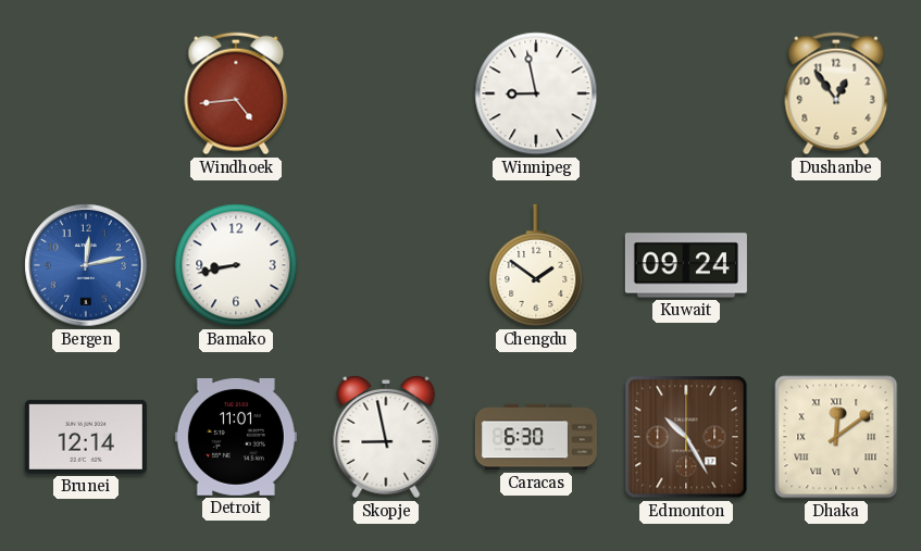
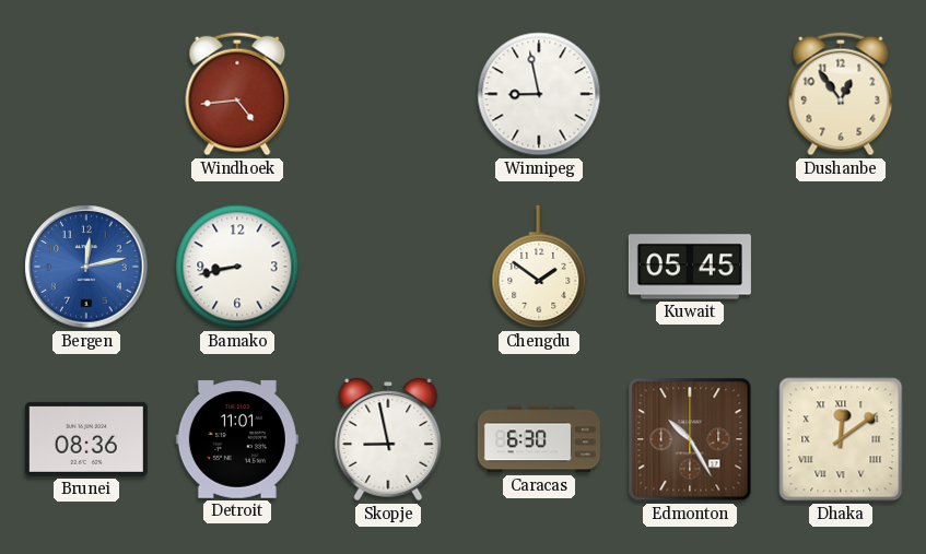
Kuwait: 09:24 -> 05:45 (690, 267)
Brunei: 12:14 -> 08:36 (86, 439)
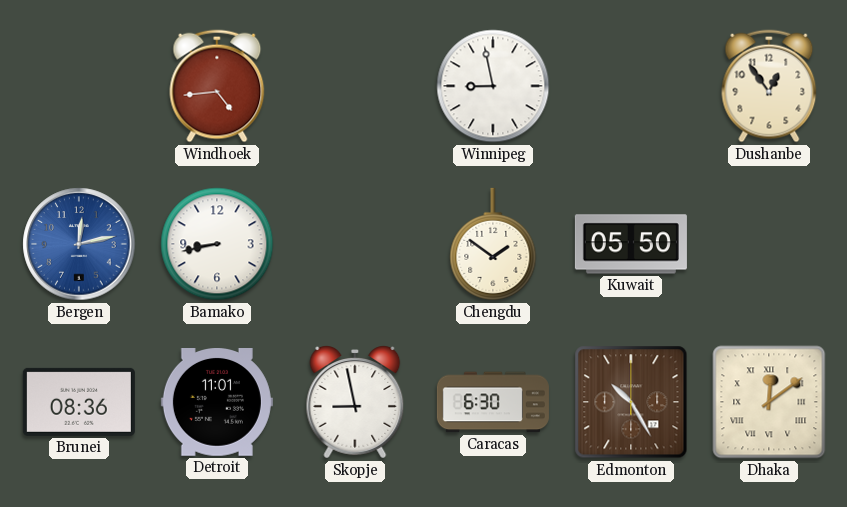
Kuwait: 05:45 -> 05:50 (631, 244)
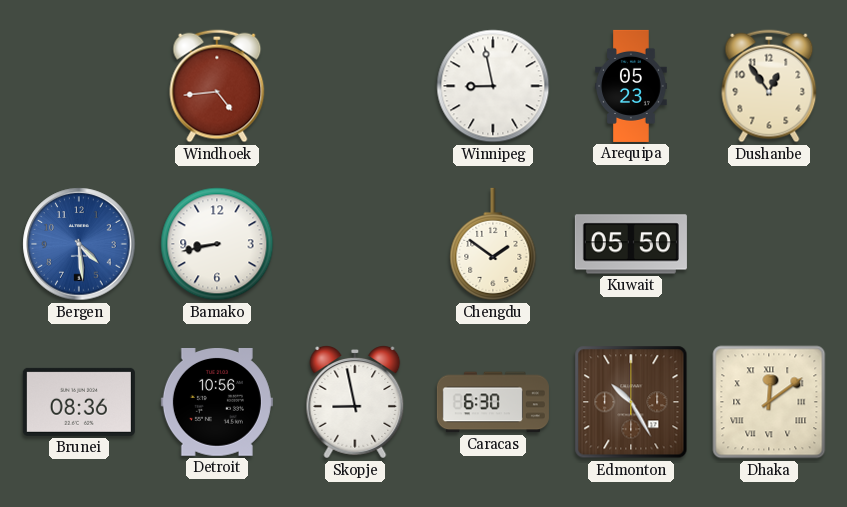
Arequipa: none -> 05:23 (631, 86)
Bergen: 12:13 -> 4:29 (79, 244)
Detroit: 11:01 -> 10:56 (217, 403)
